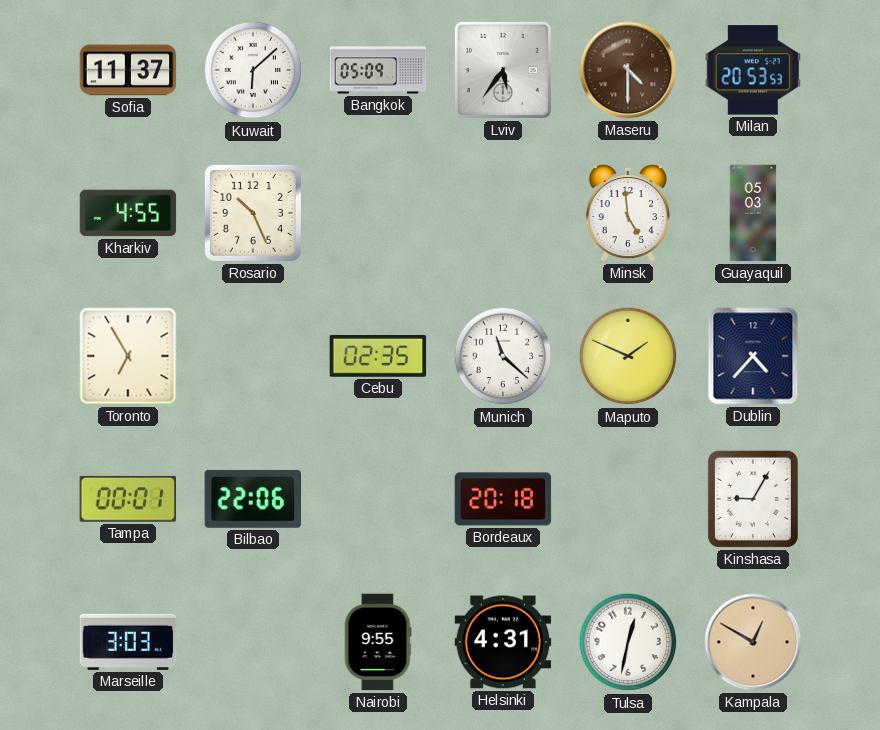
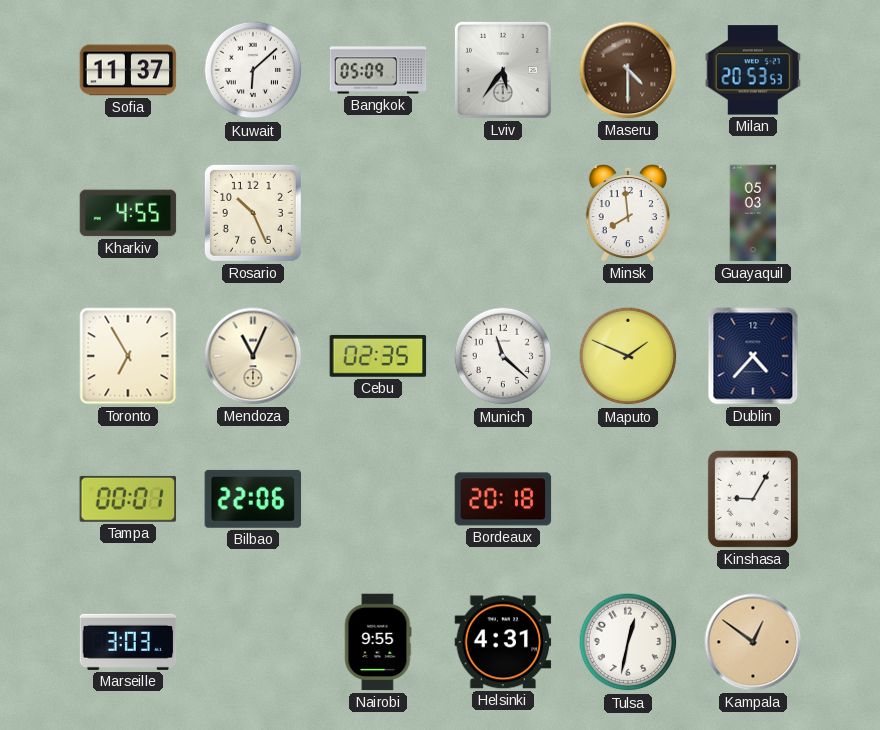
Minsk: 4:59 -> 7:59 (628, 213)
Mendoza: none -> 11:04 (253, 356)
Kampala: 12:50 -> 12:51 (753, 642)
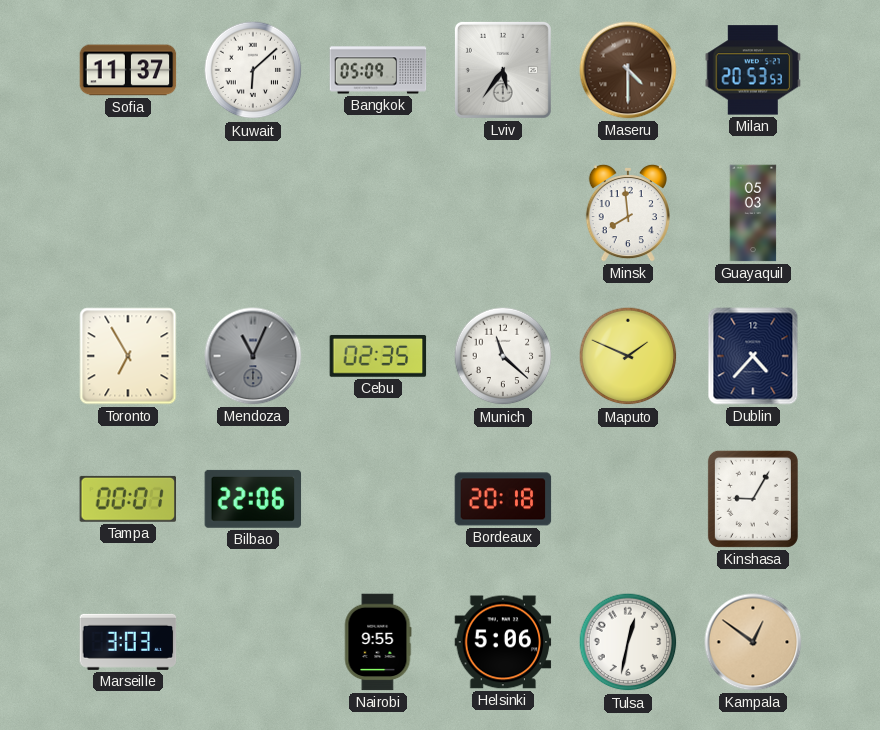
Kharkiv: 4:55 -> none (128, 213)
Rosario: 10:26 -> none (253, 213)
Mendoza dial: cream -> grey (253, 356)
Helsinki: 4:31 -> 5:06 (503, 642)
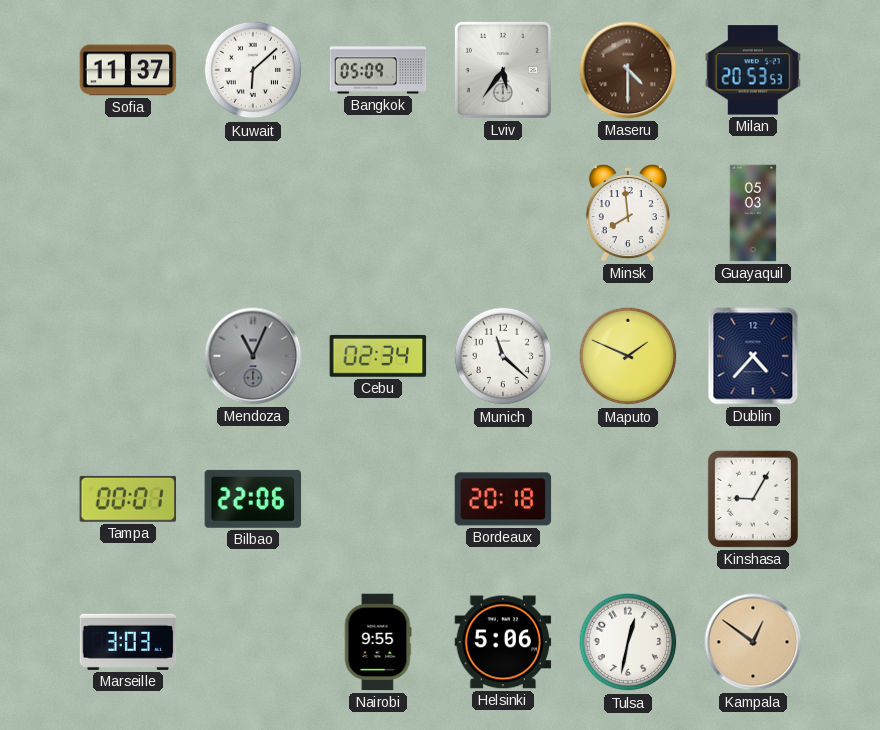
Toronto: 6:55 -> none (128, 356)
Cebu: 02:35 -> 02:34 (378, 356)
